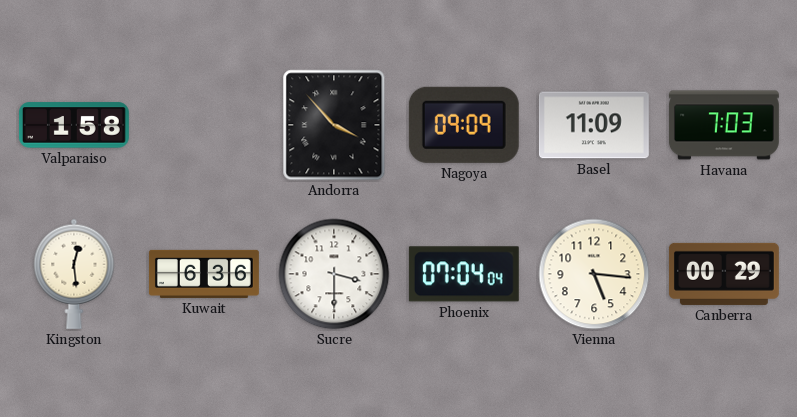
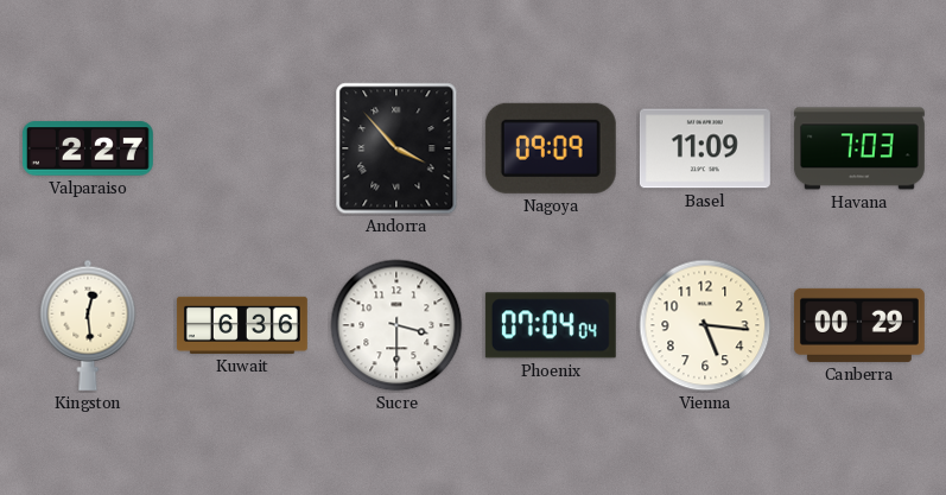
Valparaiso: 1:58 -> 2:27 (88, 148)
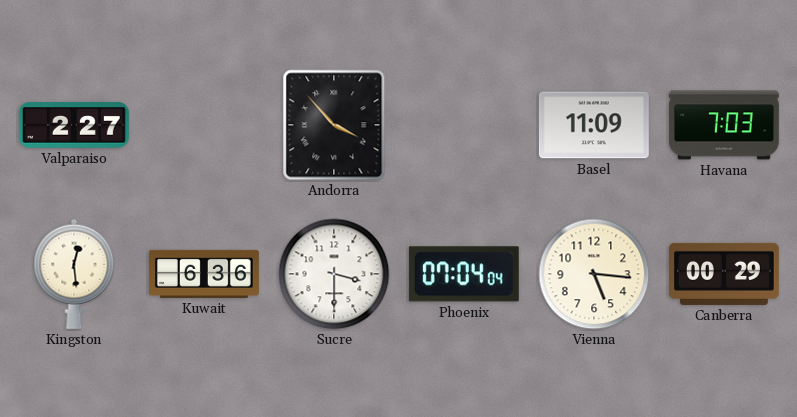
Nagoya: 09:09 -> none (551, 148)
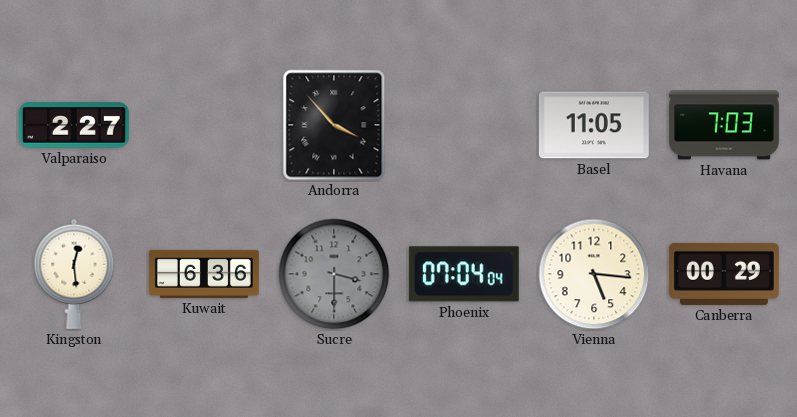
Basel: 11:09 -> 11:05 (594, 125)
Sucre dial: white -> grey (334, 274)
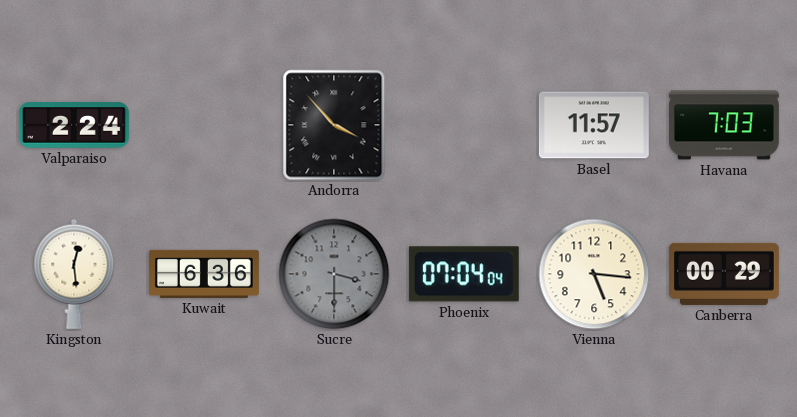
Valparaiso: 2:27 -> 2:24 (74, 125)
Basel: 11:05 -> 11:57 (594, 125)
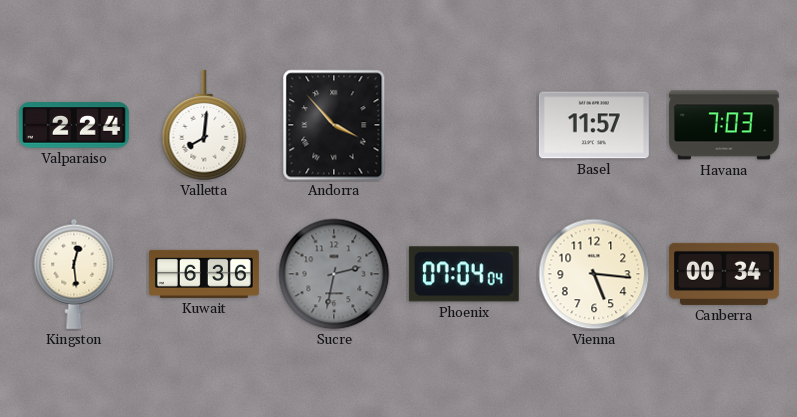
Valletta: none -> 8:01 (204, 125)
Sucre: 3:30 -> 2:32 (334, 274)
Canberra: 00:29 -> 00:34 (724, 274)
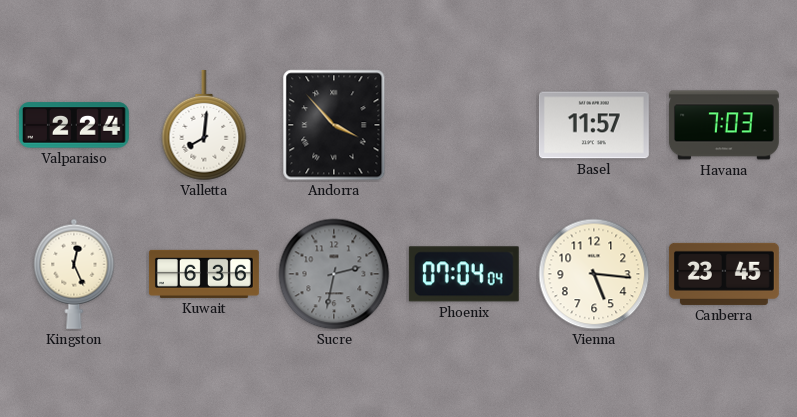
Kingston: 12:29 -> 12:26 (74, 274)
Canberra: 00:34 -> 23:45 (724, 274)
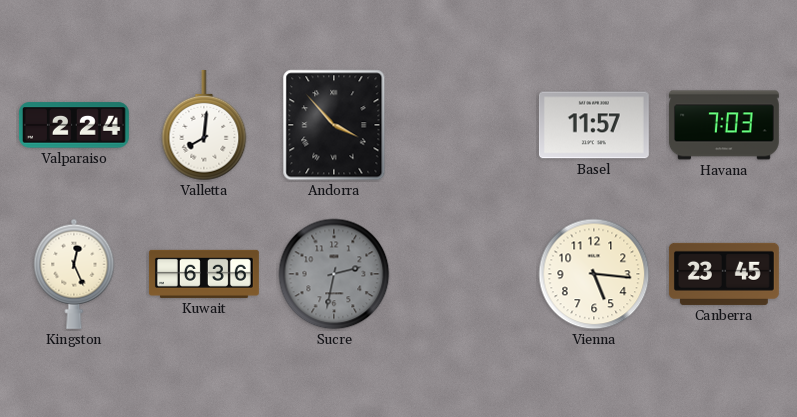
Phoenix: 07:04 -> none (464, 274)
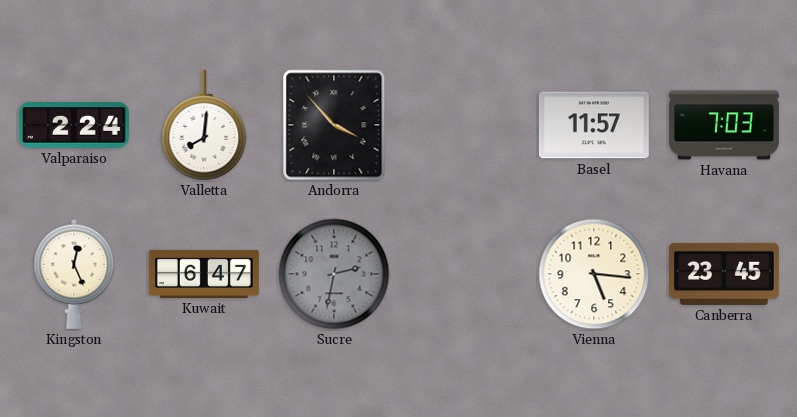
Kuwait: 6:36 -> 6:47 (204, 274)
